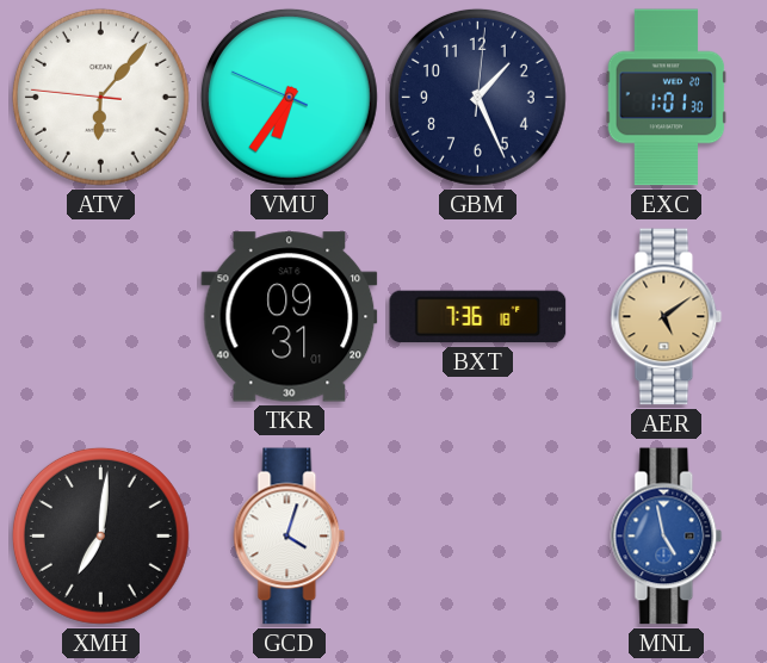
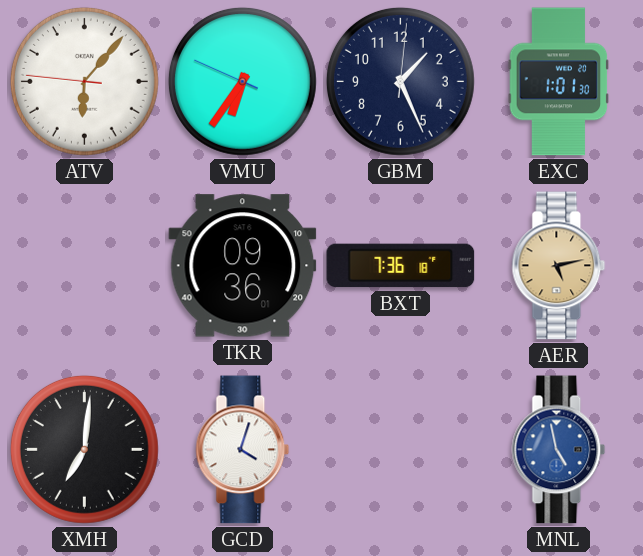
TKR: 09:31 -> 09:36 (243, 266)
AER: 5:09 -> 5:13 (559, 266)
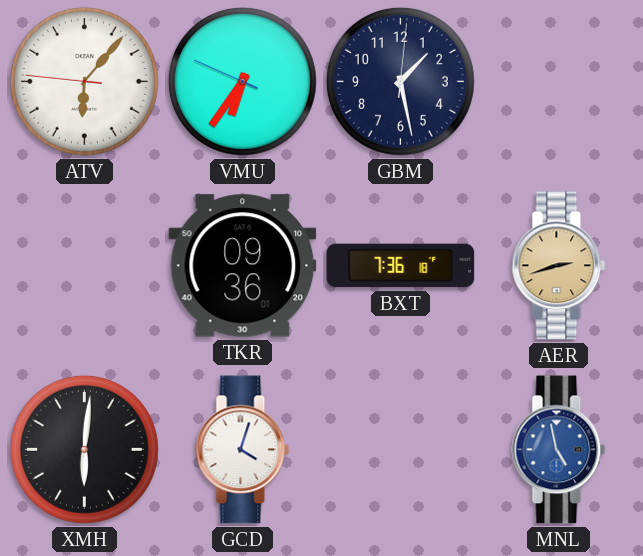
GBM: 1:26 -> 1:28 (400, 81)
EXC: 1:01 -> none (559, 82)
AER: 5:13 -> 2:42 (559, 266)
XMH: 7:01 -> 6:01 (84, 449)
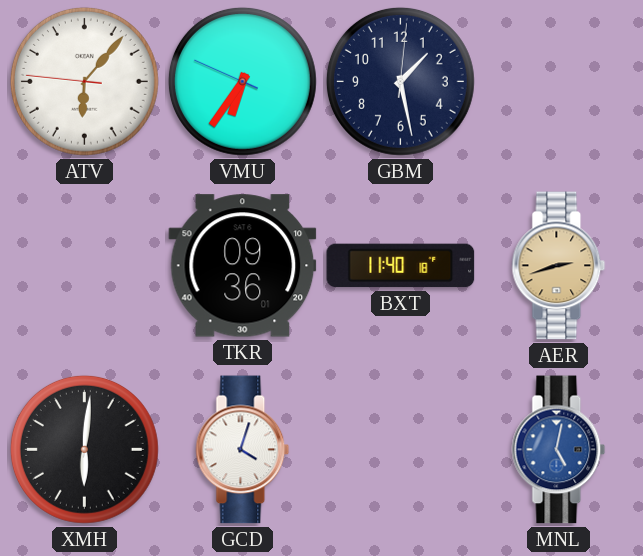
BXT: 7:36 -> 11:40 (401, 266)
MNL: 4:58 -> 5:02 (559, 450)
